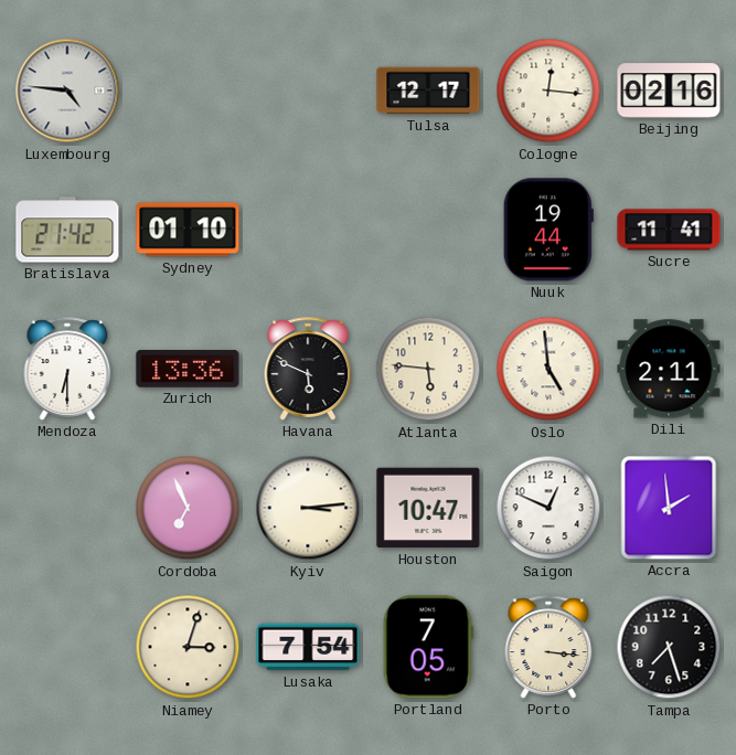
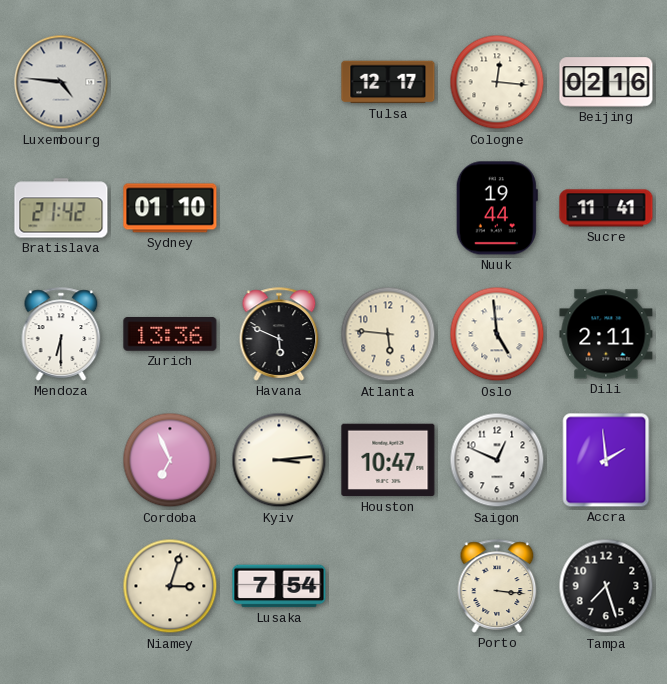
Portland: 7:05 -> none (428, 647)
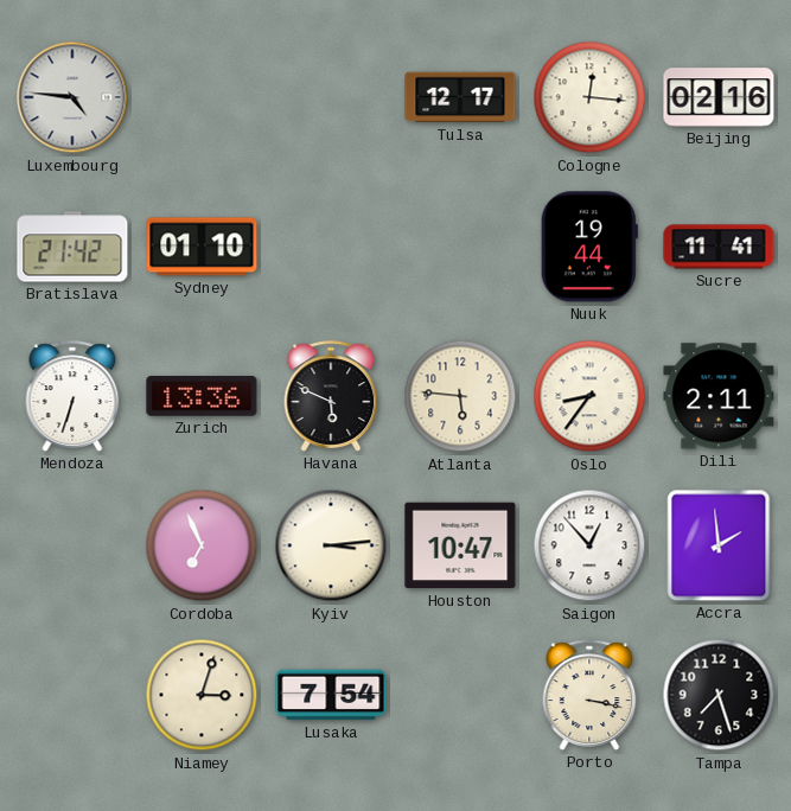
Mendoza: 6:30 -> 6:33 (72, 396)
Oslo: 4:59 -> 8:36 (589, 396)
Saigon: 12:49 -> 12:53 (589, 545)
Porto: 3:16 -> 3:17 (589, 695)
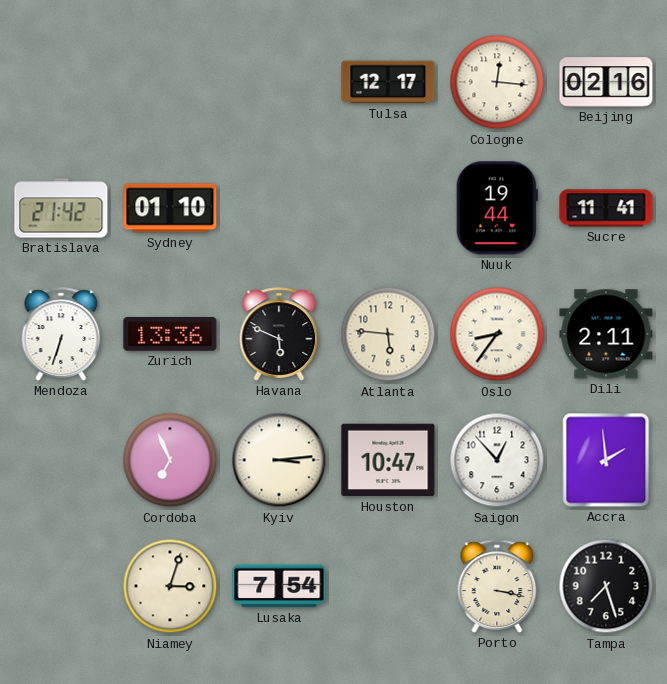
Luxembourg: 4:46 -> none (72, 97)
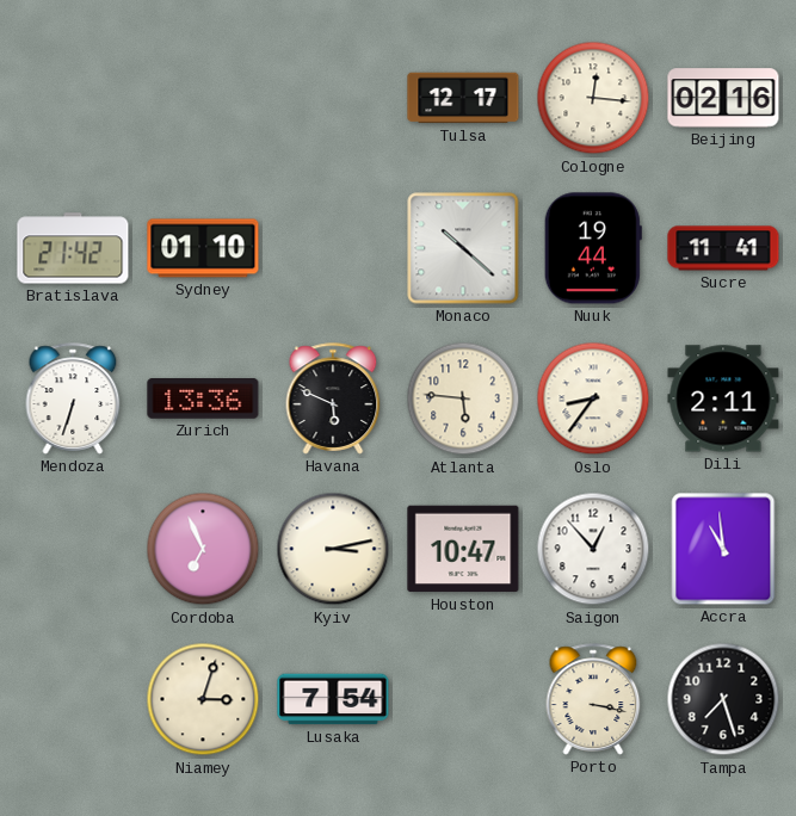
Monaco: none -> 10:22 (463, 248)
Kyiv: 3:14 -> 3:13 (333, 549)
Accra: 1:59 -> 10:59 (723, 549)
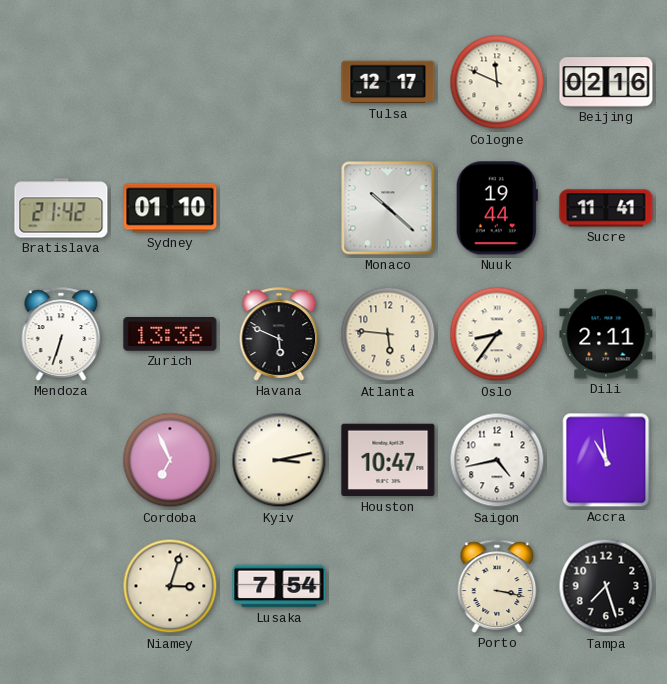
Cologne: 12:16 -> 11:49 (497, 82)
Saigon: 12:53 -> 4:43 (497, 460)
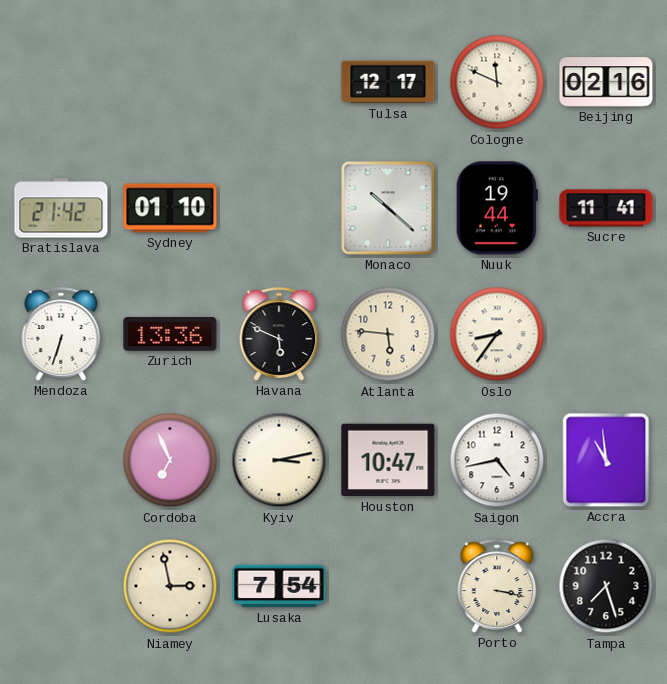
Dili: 2:11 -> none (606, 334)
Niamey: 3:03 -> 2:58 (170, 586)
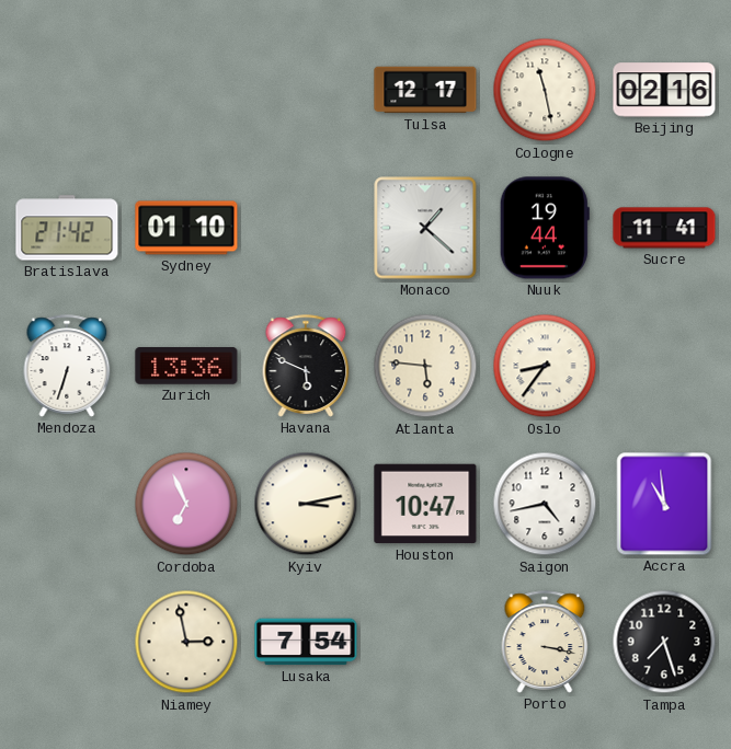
Cologne: 11:49 -> 11:28 (545, 90)
Monaco: 10:22 -> 1:22 (425, 228)
